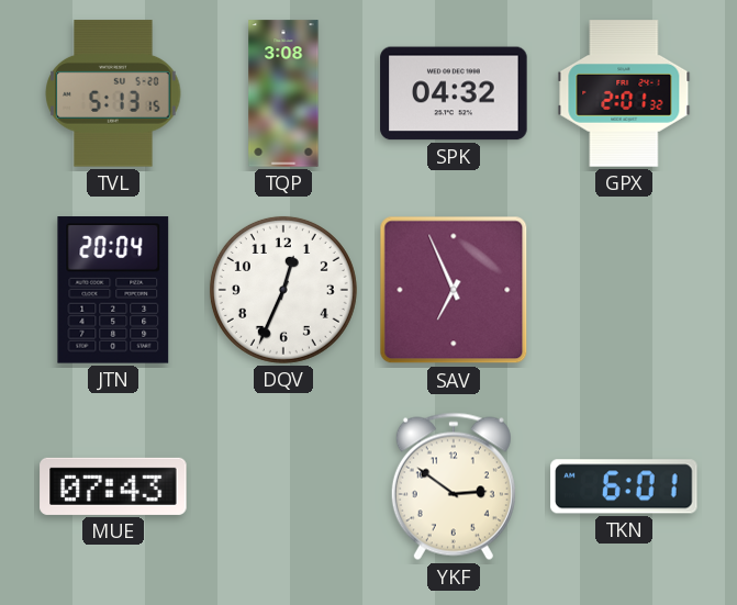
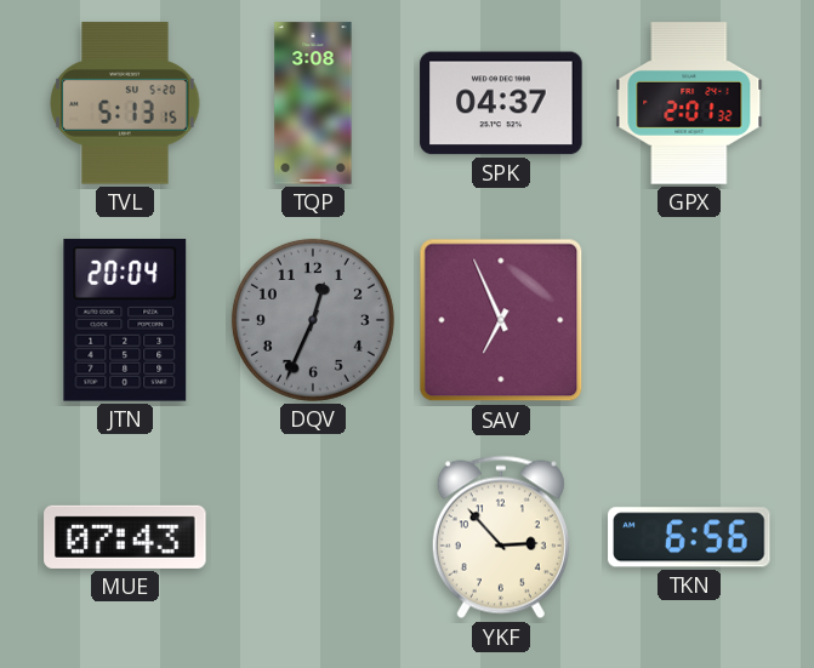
SPK: 04:32 -> 04:37 (501, 103)
DQV dial: white -> grey (313, 320)
YKF: 2:51 -> 2:53 (501, 537)
TKN: 6:01 -> 6:56 (689, 537)
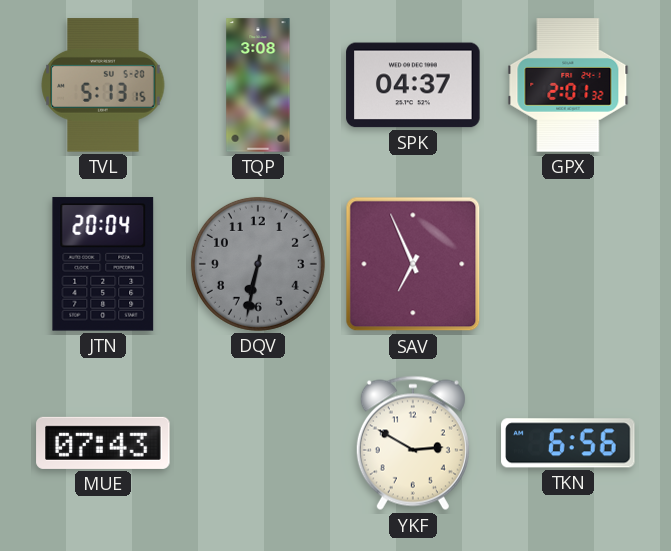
DQV: 12:34 -> 6:32 (258, 264)
YKF: 2:53 -> 2:50 (413, 443)
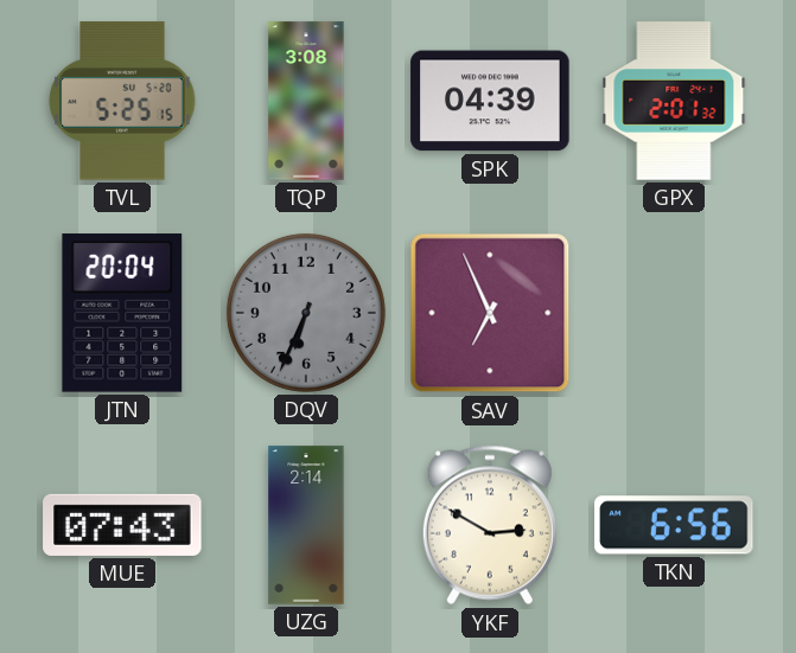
TVL: 5:13 -> 5:25 (122, 101)
SPK: 04:37 -> 04:39 (490, 101)
DQV: 6:32 -> 6:34 (306, 313)
UZG: none -> 2:14 (306, 525)
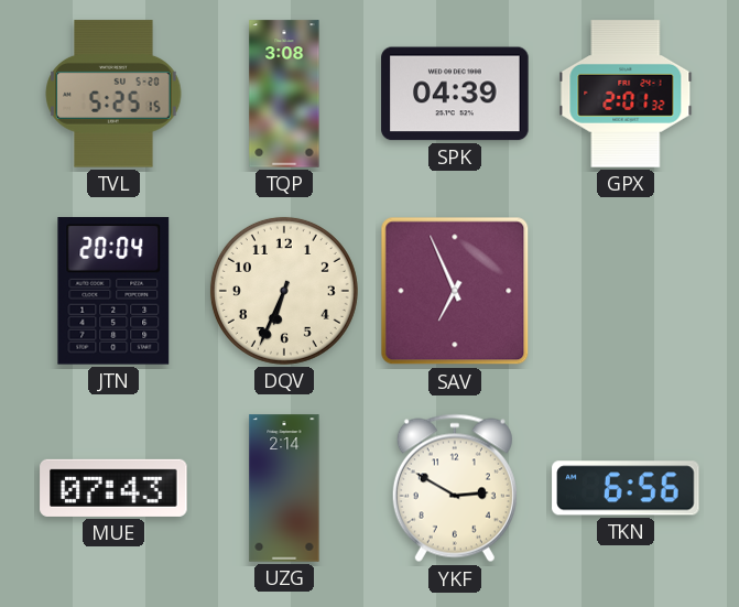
DQV dial: grey -> cream (284, 291)
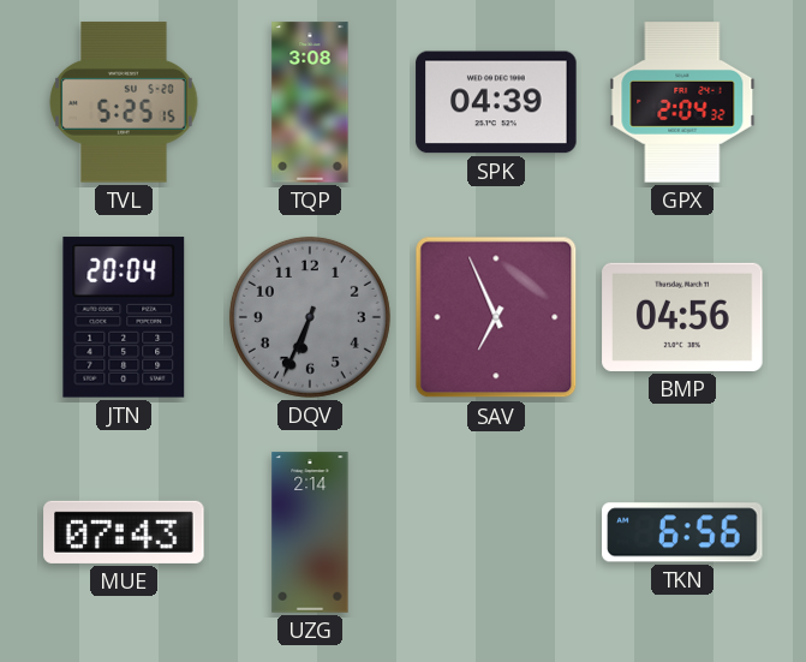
GPX: 2:01 -> 2:04 (682, 102)
DQV dial: cream -> grey (310, 317)
BMP: none -> 04:56 (682, 317)
YKF: 2:50 -> none (455, 488)
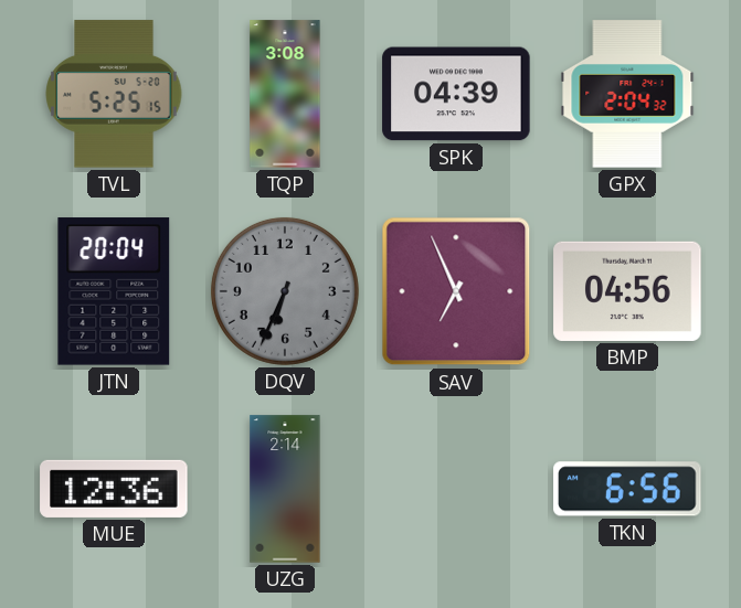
MUE: 07:43 -> 12:36 (114, 489)
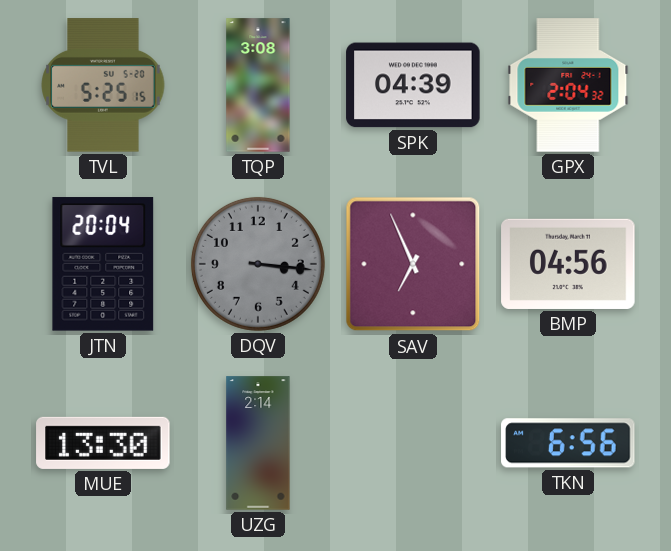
DQV: 6:34 -> 3:16 (258, 264)
MUE: 12:36 -> 13:30 (103, 443)
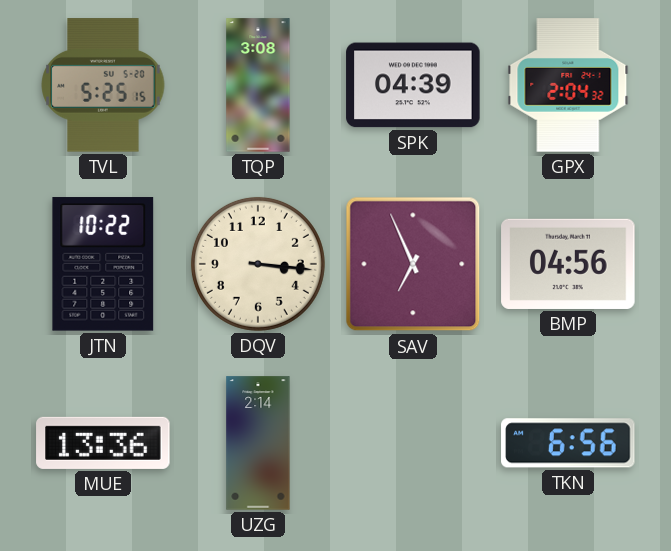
JTN: 20:04 -> 10:22 (103, 264)
DQV dial: grey -> cream (258, 264)
MUE: 13:30 -> 13:36 (103, 443)
